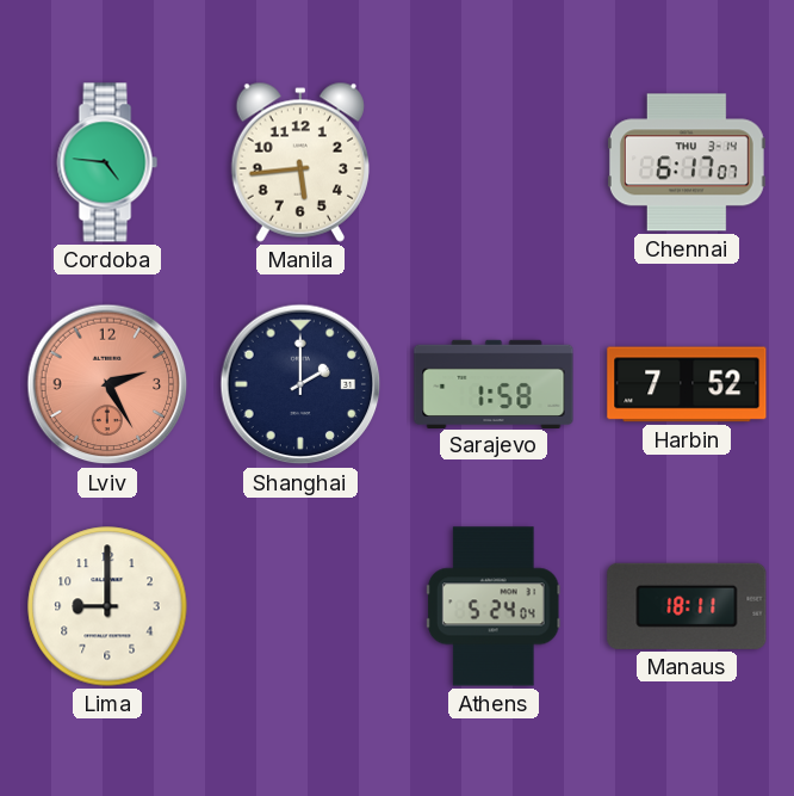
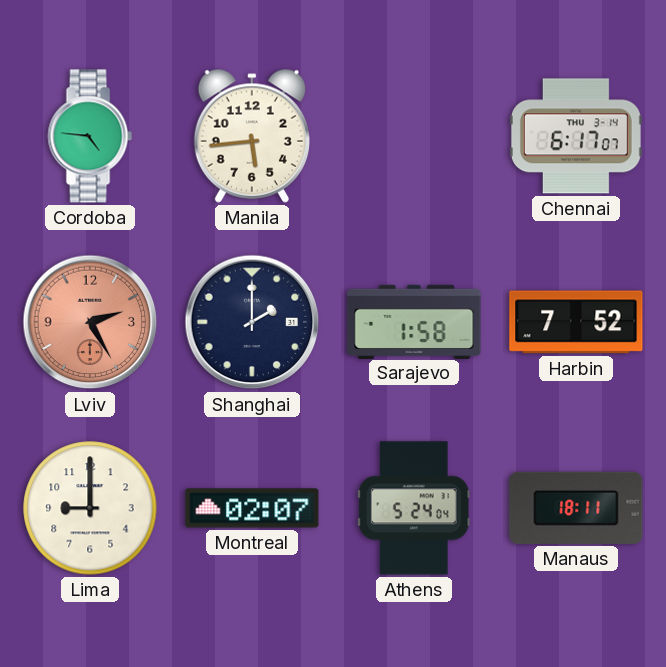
Montreal: none -> 02:07 (252, 508)
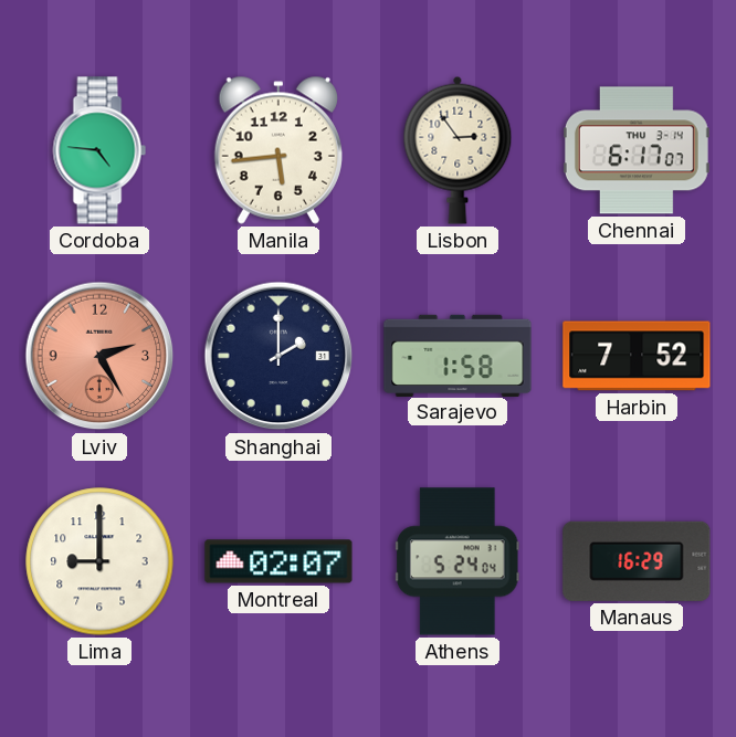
Lisbon: none -> 2:54 (458, 150)
Manaus: 18:11 -> 16:29 (637, 561)
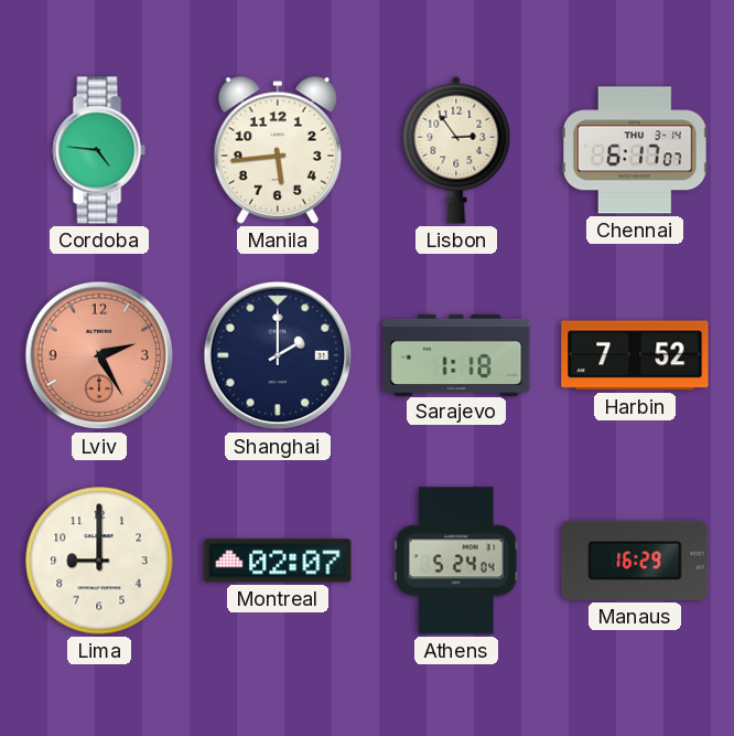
Sarajevo: 1:58 -> 1:18 (456, 354)
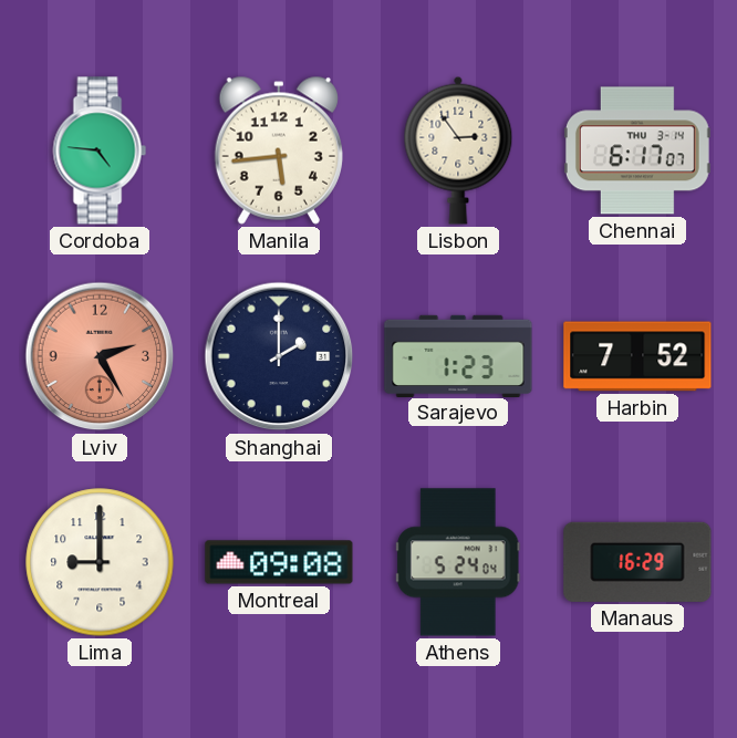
Sarajevo: 1:18 -> 1:23 (458, 355)
Montreal: 02:07 -> 09:08 (279, 562)
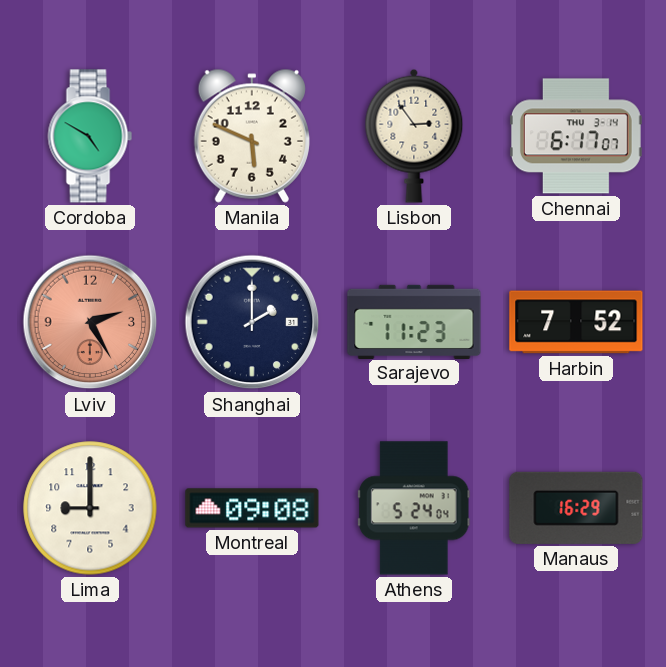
Cordoba: 4:46 -> 4:50 (90, 136)
Manila: 5:44 -> 5:49 (252, 136)
Sarajevo: 1:23 -> 11:23 (414, 321)
